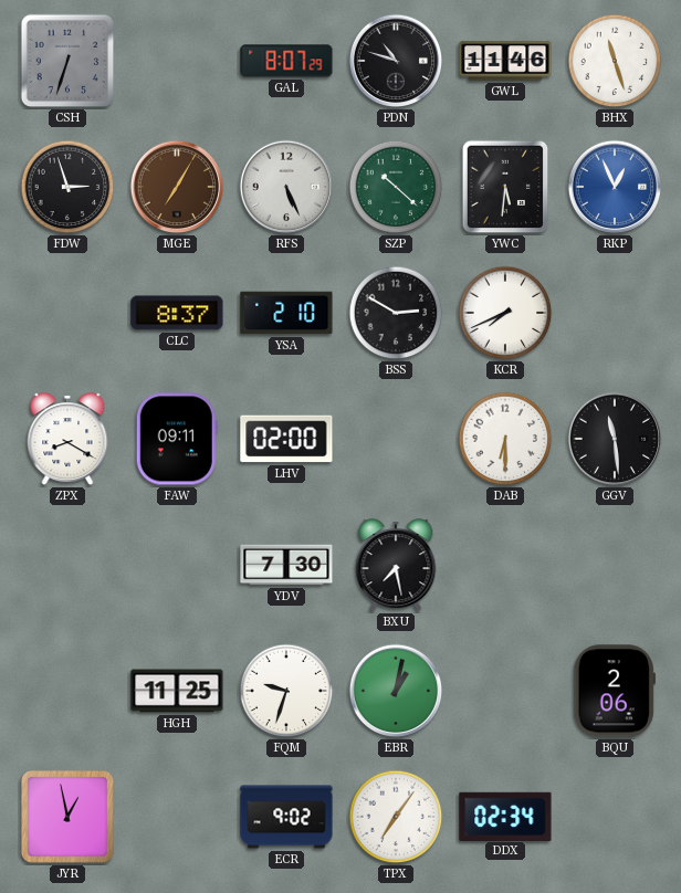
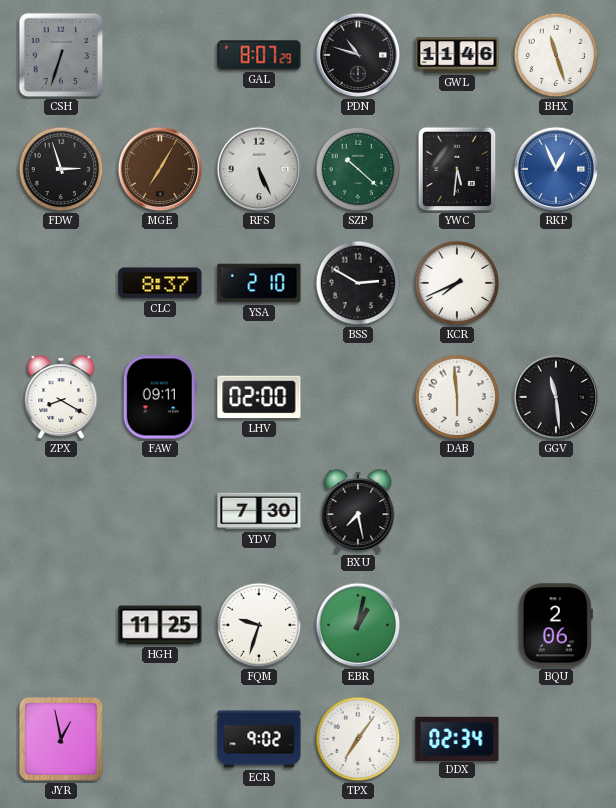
DAB: 6:30 -> 5:59 (457, 397)
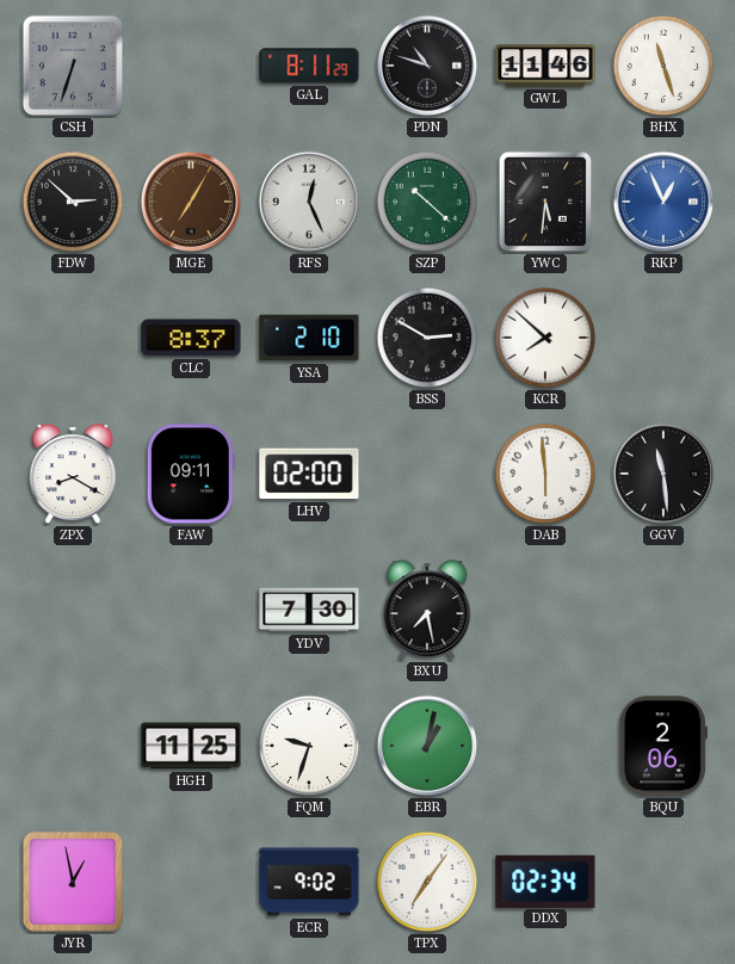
GAL: 8:07 -> 8:11 (309, 66)
FDW: 2:57 -> 2:52 (73, 202)
RFS: 5:26 -> 12:26 (309, 202)
KCR: 7:41 -> 7:52 (545, 338)
